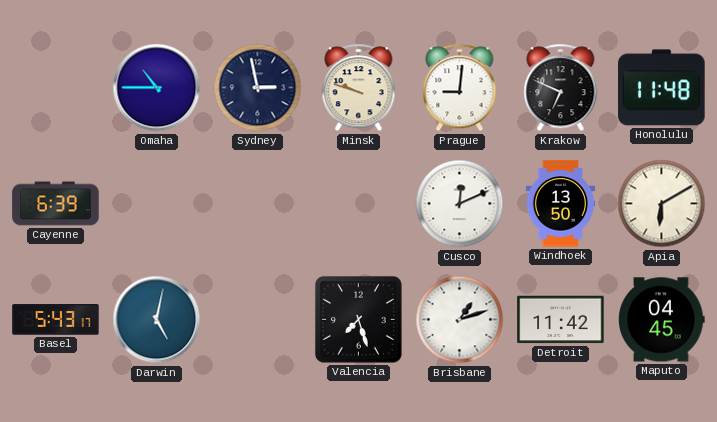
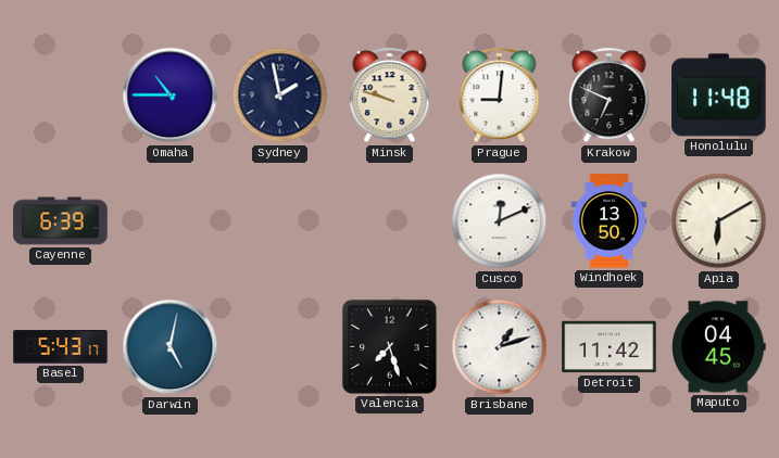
Sydney: 2:58 -> 1:58 (280, 96)
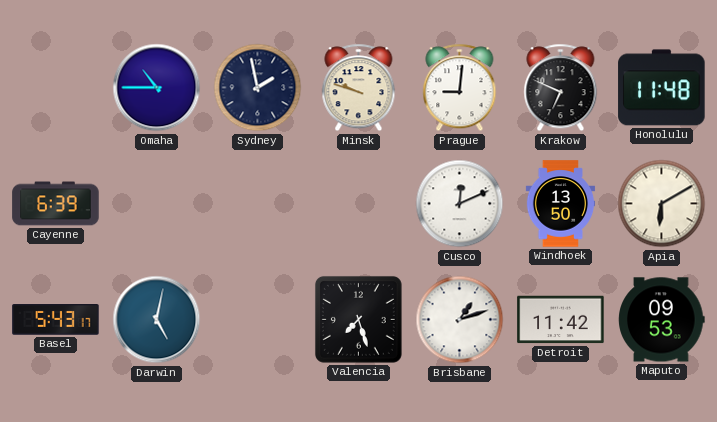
Maputo: 04:45 -> 09:53 (662, 320)
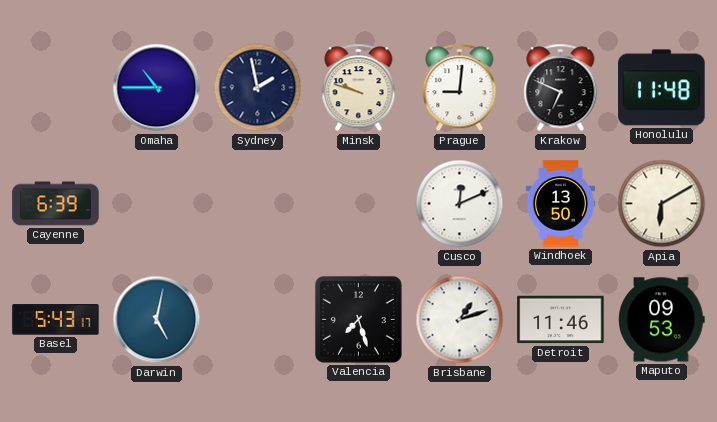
Detroit: 11:42 -> 11:46 (561, 320)
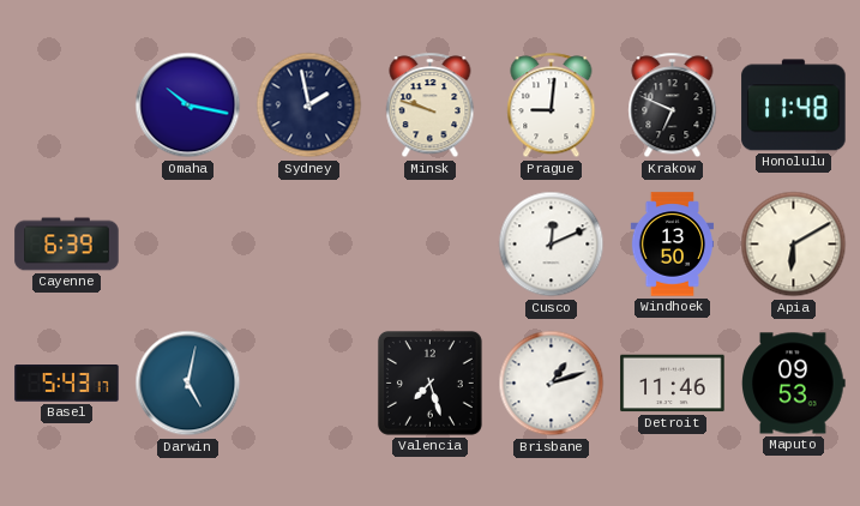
Omaha: 10:45 -> 10:17 (188, 106)
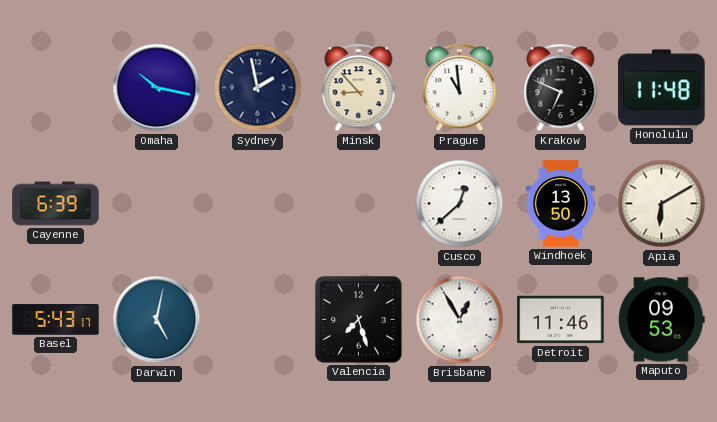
Minsk: 9:48 -> 8:53 (359, 88)
Prague: 9:01 -> 10:59 (460, 88)
Cusco: 12:11 -> 12:38 (460, 204)
Brisbane: 1:12 -> 12:55 (460, 320)
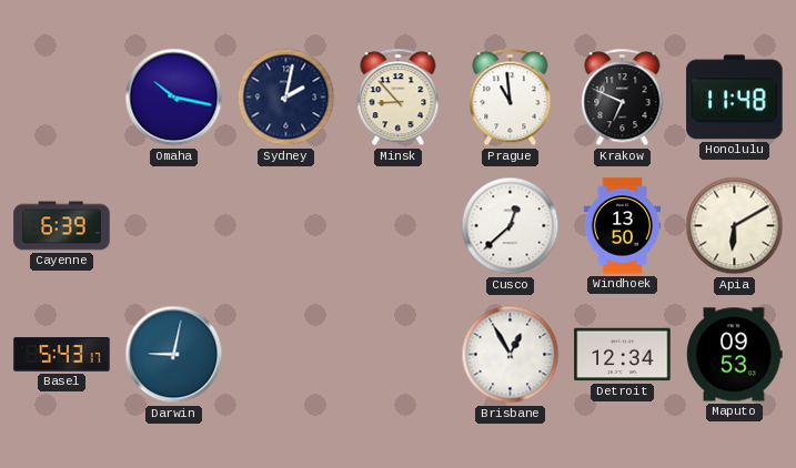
Sydney: 1:58 -> 2:02 (286, 98)
Darwin: 5:02 -> 9:02 (174, 355)
Valencia: 7:27 -> none (358, 319)
Detroit: 11:46 -> 12:34 (623, 355)
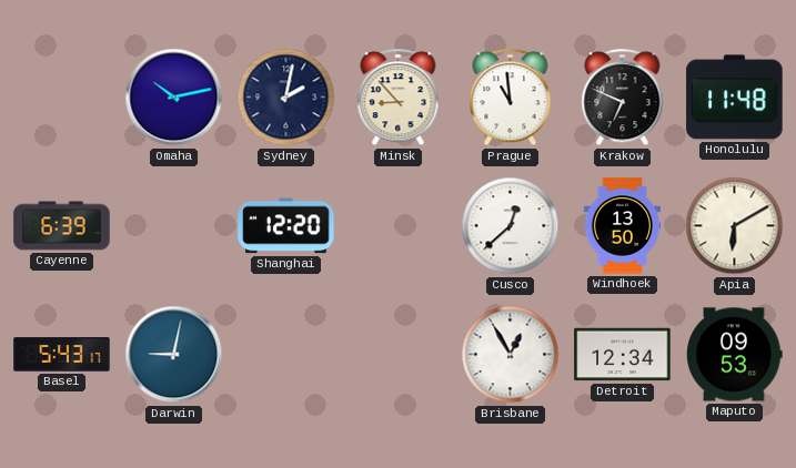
Omaha: 10:17 -> 10:13 (174, 98)
Shanghai: none -> 12:20 (286, 226)
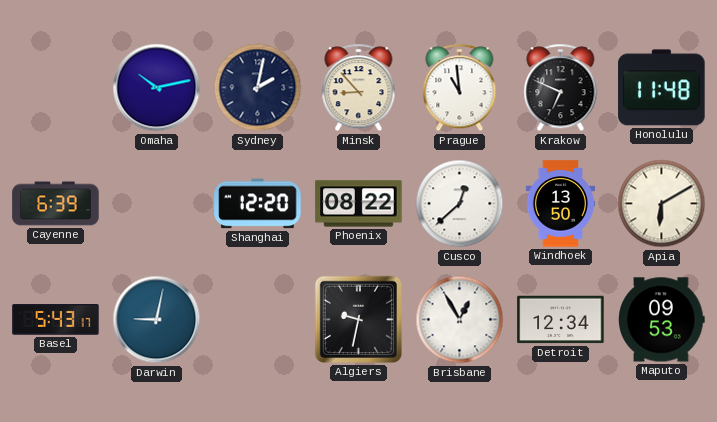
Phoenix: none -> 08:22 (359, 204)
Algiers: none -> 9:32 (358, 319)
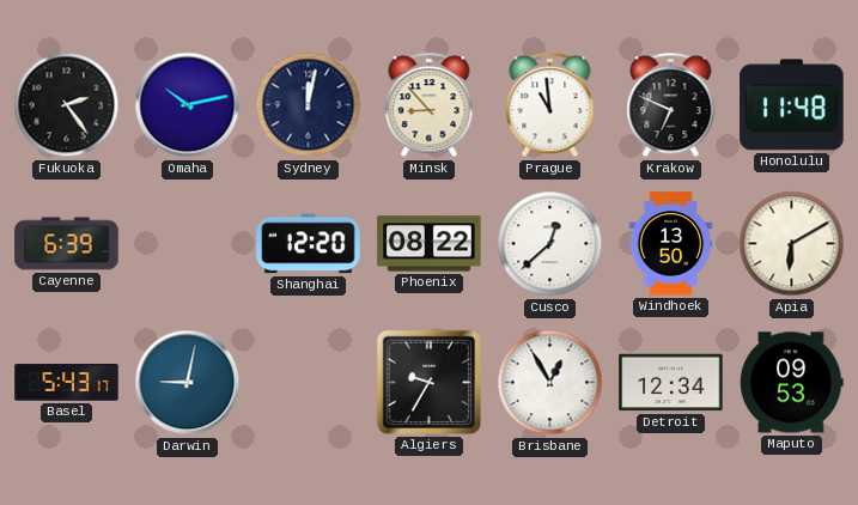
Fukuoka: none -> 2:24 (67, 105)
Sydney: 2:02 -> 12:02 (309, 105)
Algiers: 9:32 -> 9:35 (428, 382)
